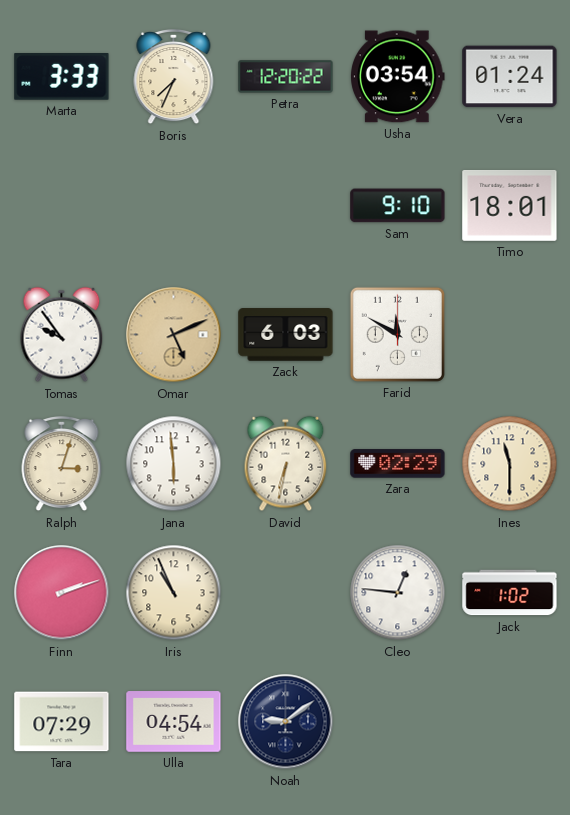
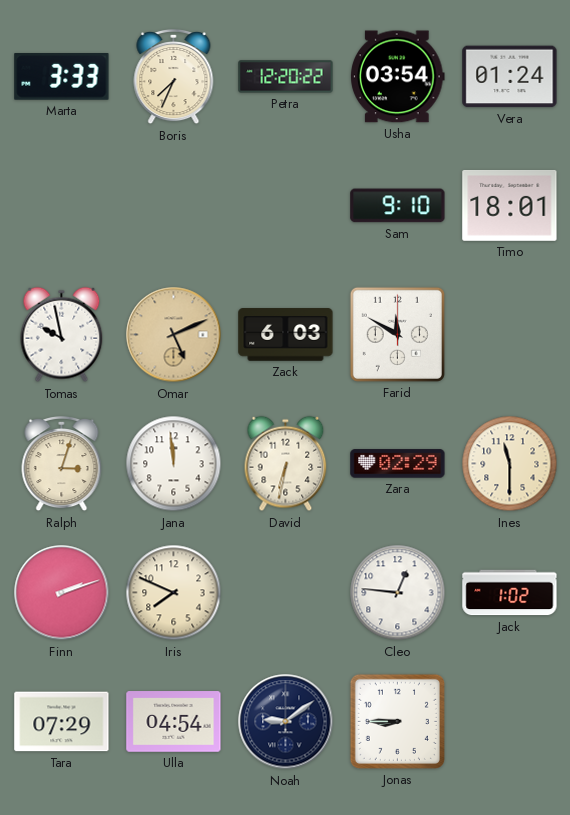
Tomas: 9:54 -> 9:58 (62, 335)
Jana: 5:59 -> 11:59 (174, 464)
Iris: 10:56 -> 7:49 (174, 593)
Jonas: none -> 8:45 (397, 721)
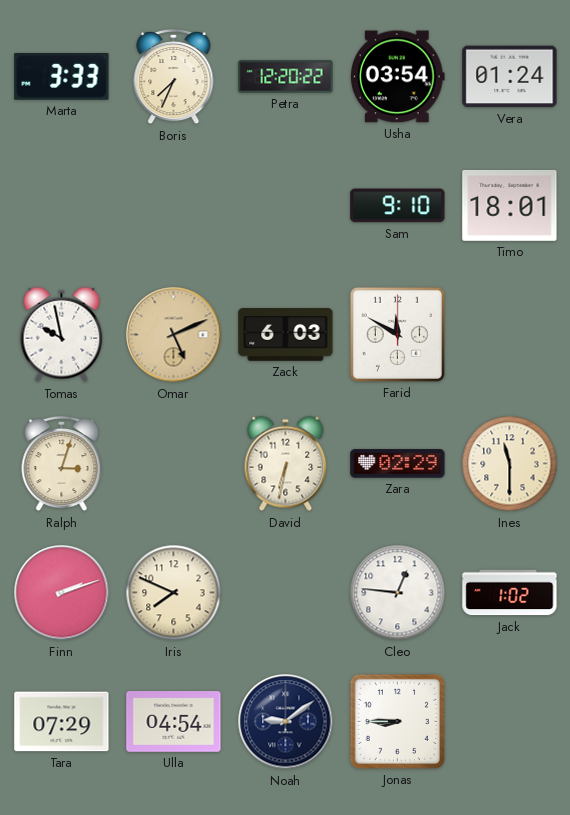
Jana: 11:59 -> none (174, 464)
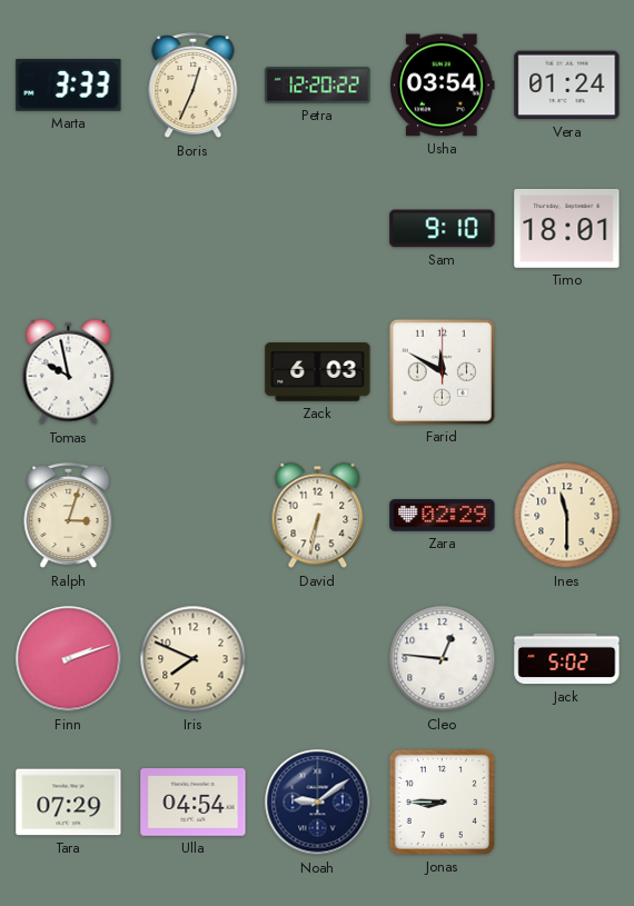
Boris: 7:34 -> 12:34 (194, 86)
Omar: 5:11 -> none (174, 335)
Jack: 1:02 -> 5:02 (567, 659)
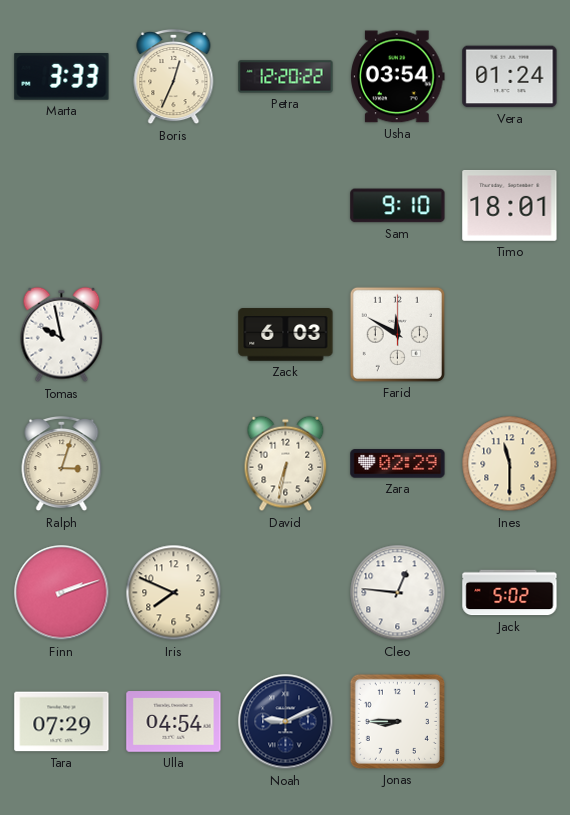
Noah: 9:09 -> 9:11 (286, 722)
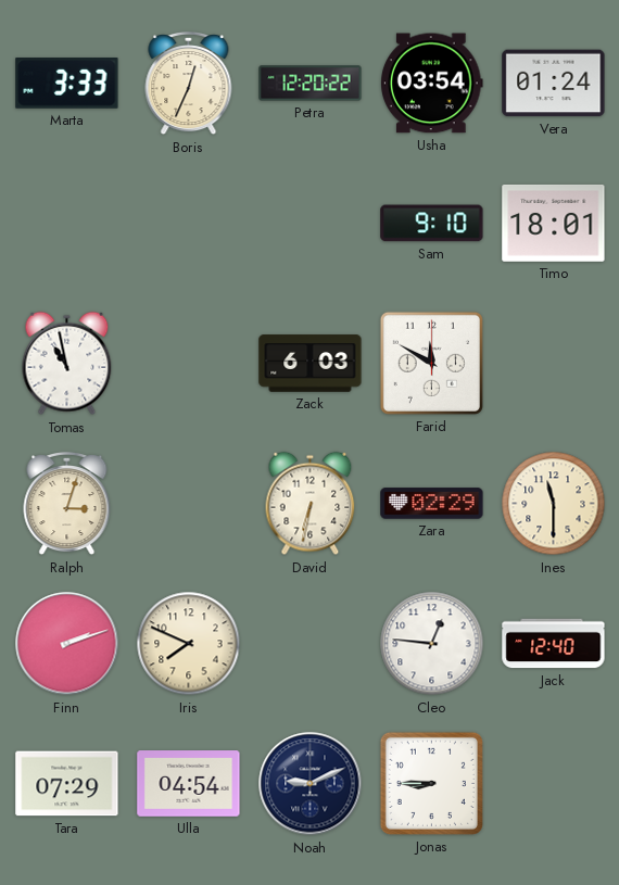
Tomas: 9:58 -> 10:58 (67, 364)
Jack: 5:02 -> 12:40 (554, 644)
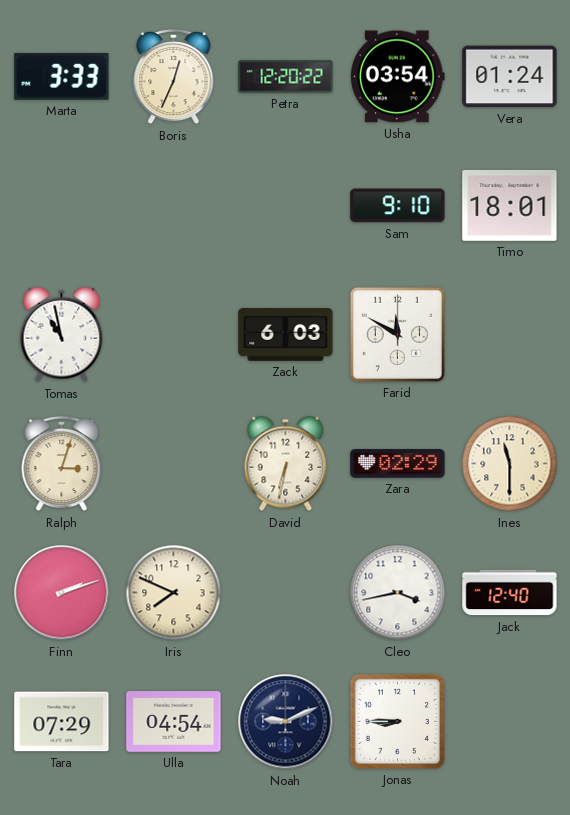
Cleo: 12:46 -> 3:43 (398, 593)
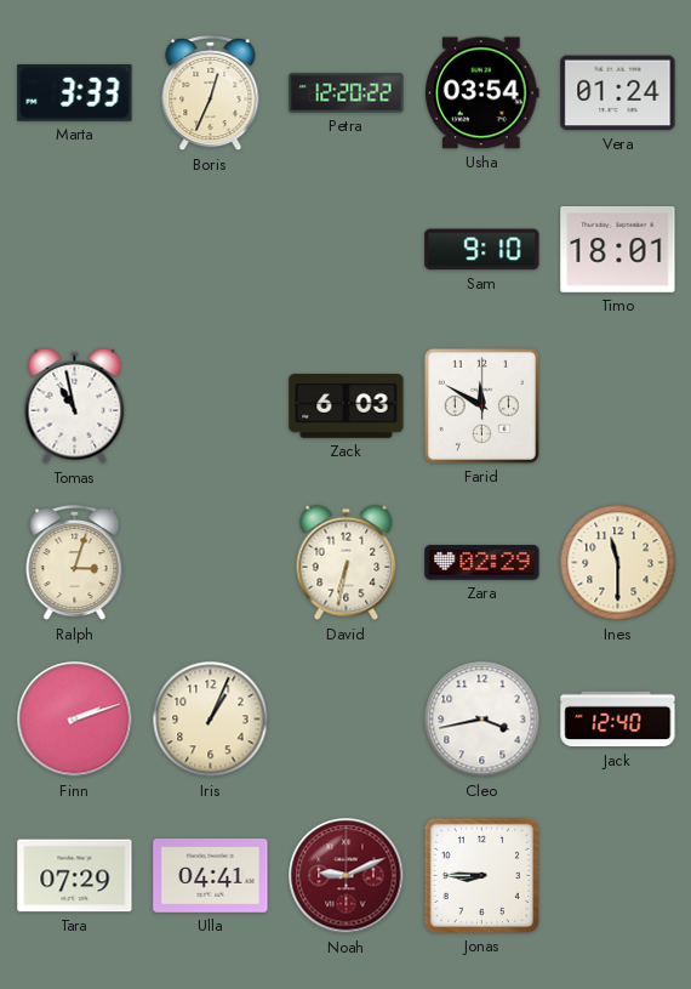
Iris: 7:49 -> 1:04 (211, 720)
Ulla: 04:54 -> 04:41 (211, 876)
Noah dial: navy -> burgundy (347, 876)
